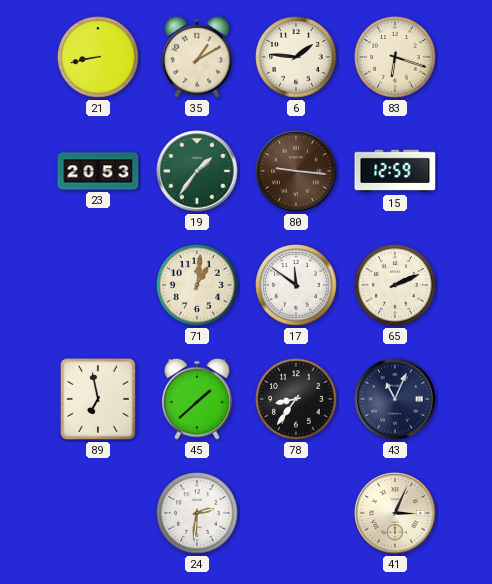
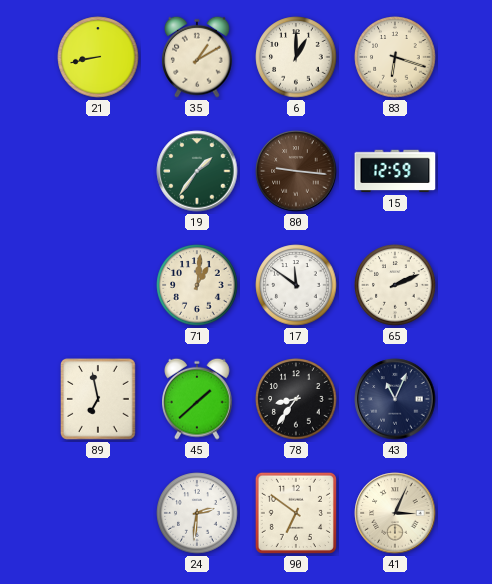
6: 1:46 -> 1:00 (296, 57)
23: 20:53 -> none (98, 171)
90: none -> 6:51 (296, 513)
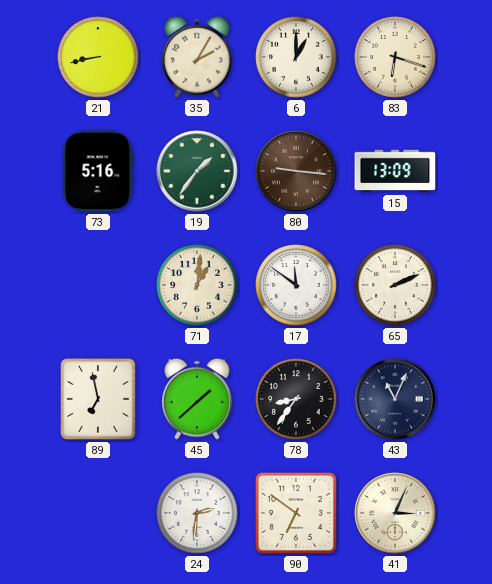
35: 1:10 -> 2:05 (197, 57)
73: none -> 5:16 (98, 171)
15: 12:59 -> 13:09 (395, 171)
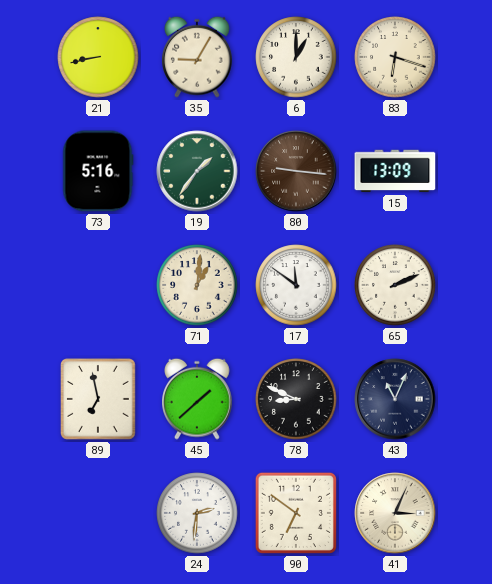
35: 2:05 -> 9:05 (197, 57)
78: 8:36 -> 8:49 (296, 399)
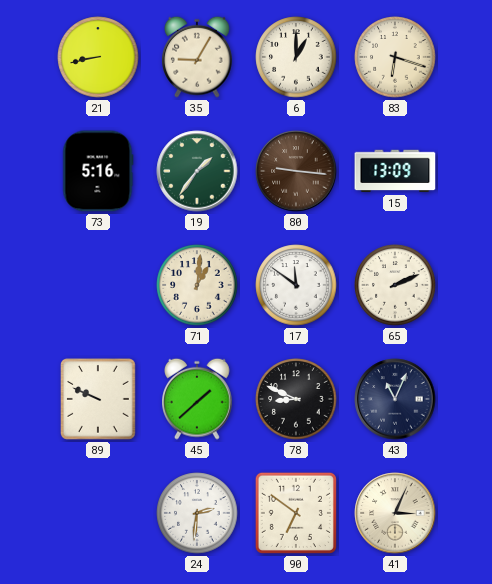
89: 6:58 -> 9:49 (99, 400)
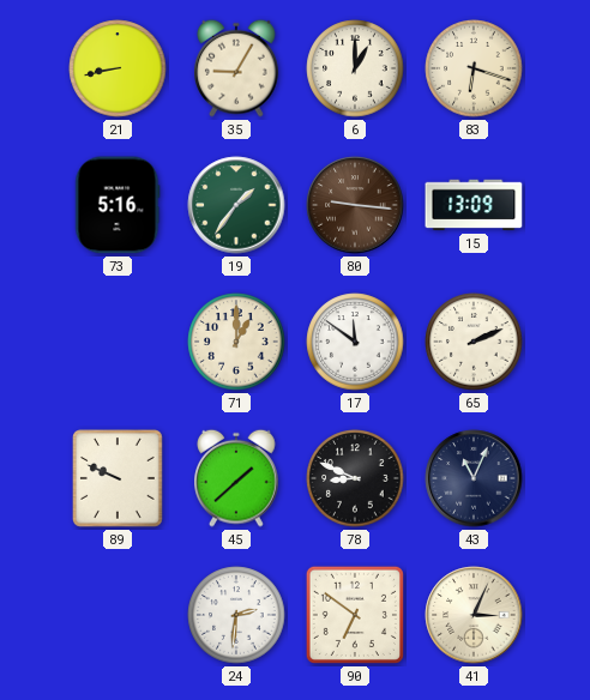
71: 1:01 -> 1:00 (236, 342)
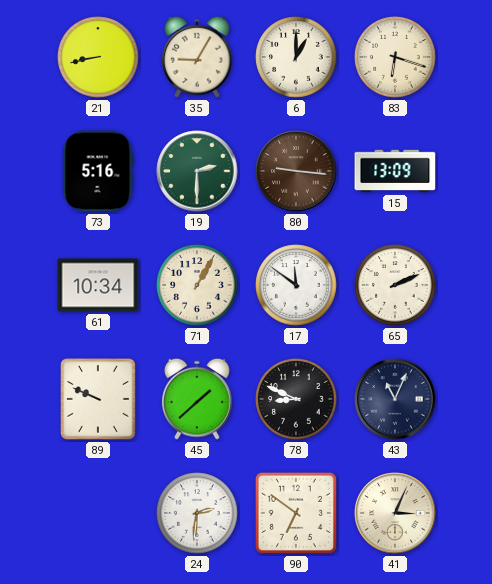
19: 1:36 -> 2:30 (197, 171)
61: none -> 10:34 (98, 285)
71: 1:00 -> 1:05 (197, 285)
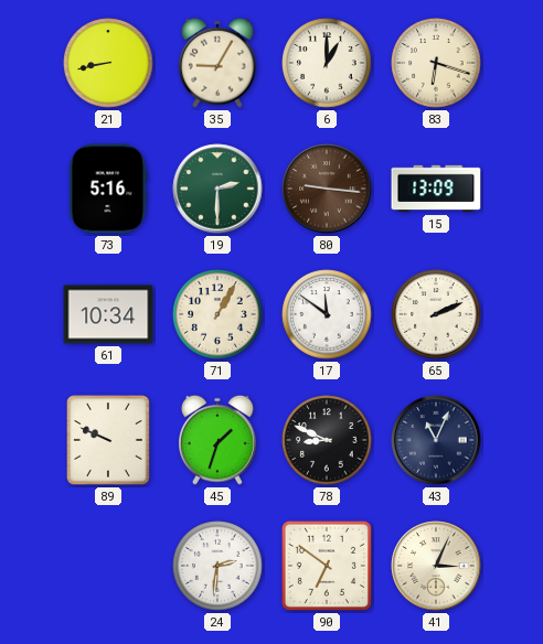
45: 1:38 -> 1:33 (217, 440)
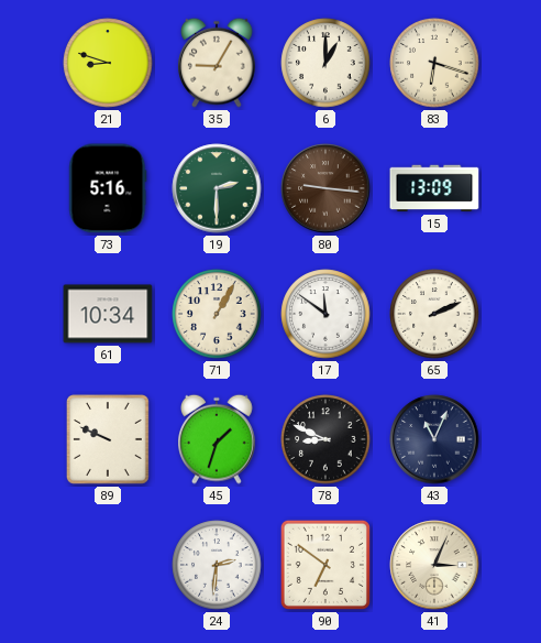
21: 8:43 -> 8:48 (108, 63)
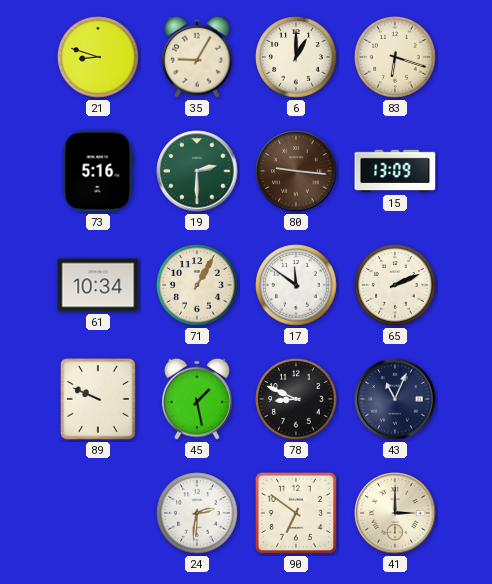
45: 1:33 -> 1:28 (197, 399)
41: 3:04 -> 3:00 (395, 513)
